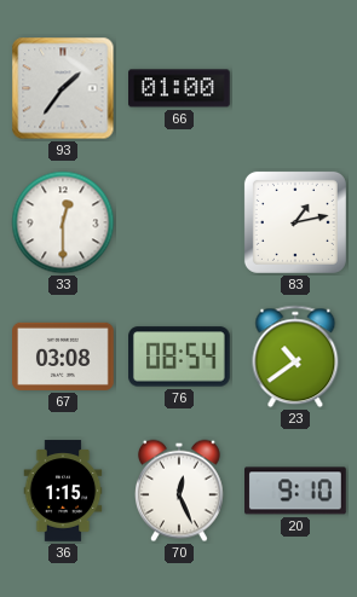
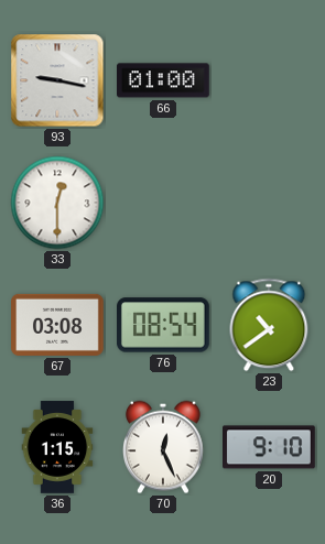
93: 1:36 -> 9:17 (57, 80)
83: 1:13 -> none (295, 222)
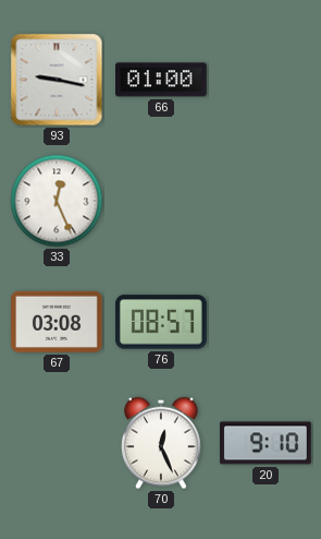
33: 12:30 -> 12:26 (57, 201)
76: 08:54 -> 08:57 (162, 322)
23: 10:39 -> none (269, 325)
36: 1:15 -> none (57, 447)
